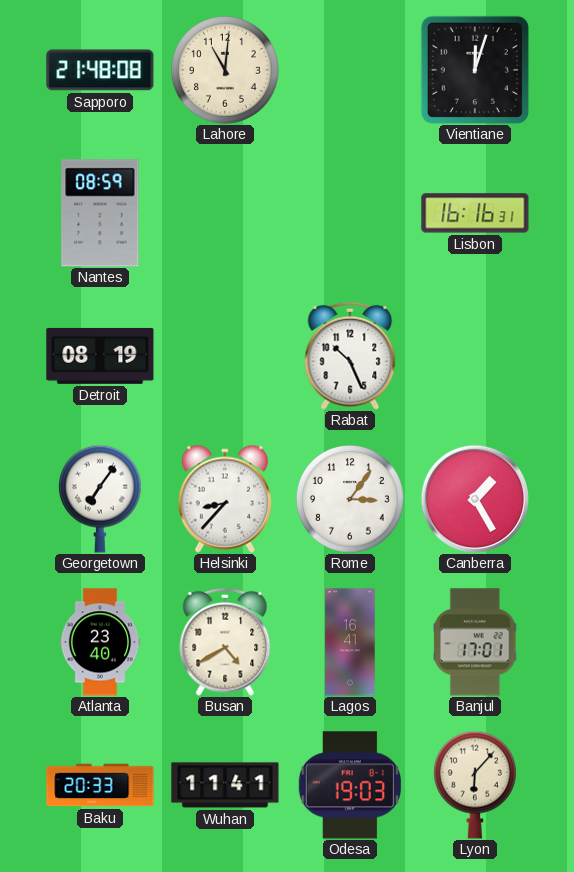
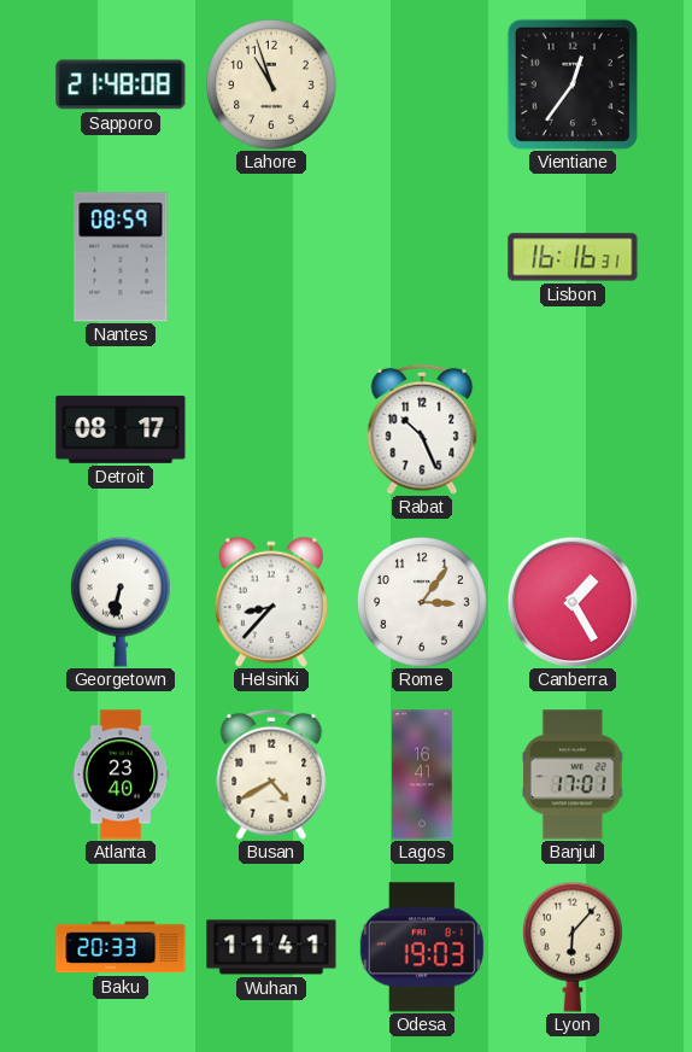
Lahore: 11:01 -> 10:57 (271, 84)
Vientiane: 12:03 -> 12:36 (573, 84)
Detroit: 08:19 -> 08:17 (121, 429)
Georgetown: 7:06 -> 6:32 (121, 602)
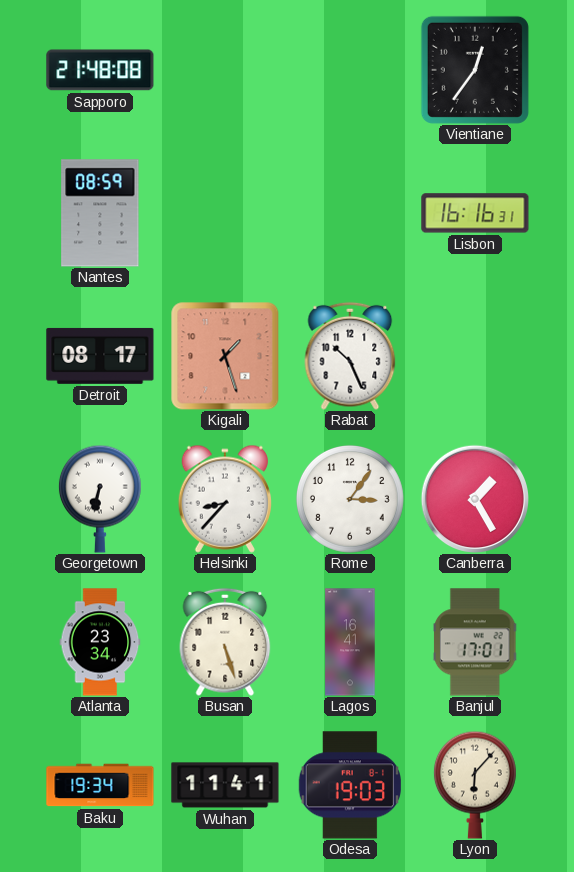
Lahore: 10:57 -> none (271, 84)
Kigali: none -> 1:27 (225, 356)
Atlanta: 23:40 -> 23:34 (100, 642)
Busan: 4:40 -> 5:27 (225, 642)
Baku: 20:33 -> 19:34 (100, 785)
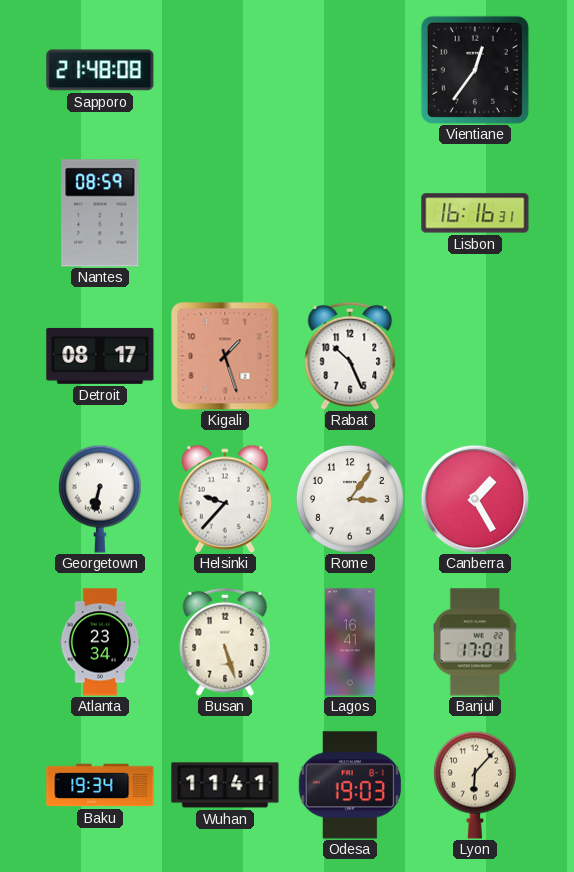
Helsinki: 8:37 -> 9:37 (225, 499)
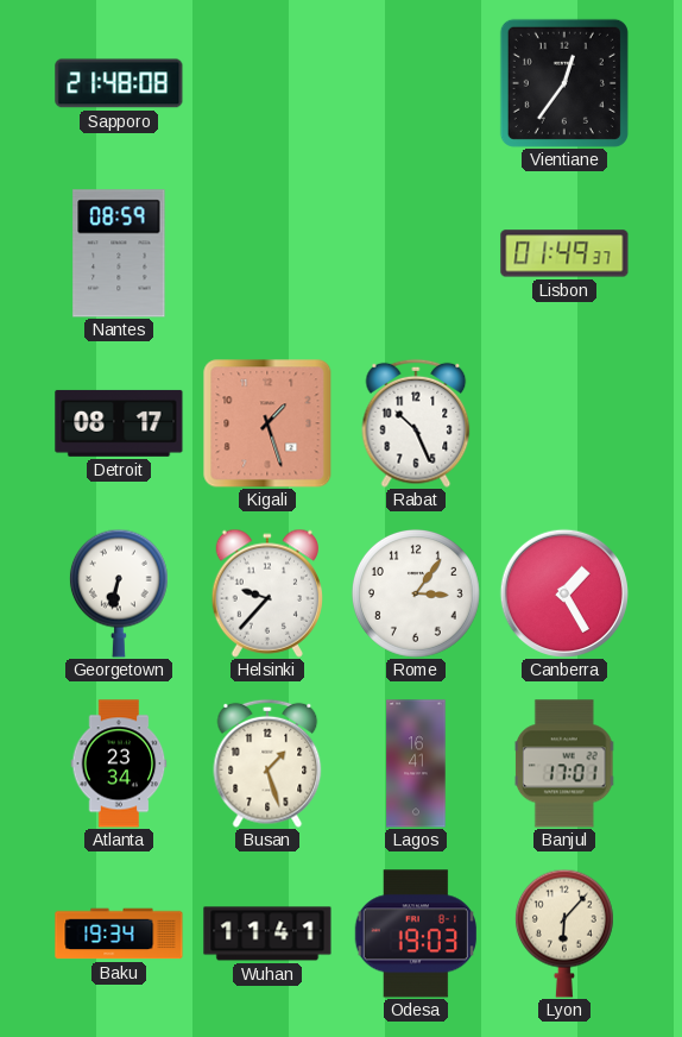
Lisbon: 16:16 -> 01:49 (564, 253)
Busan: 5:27 -> 1:27 (267, 763)
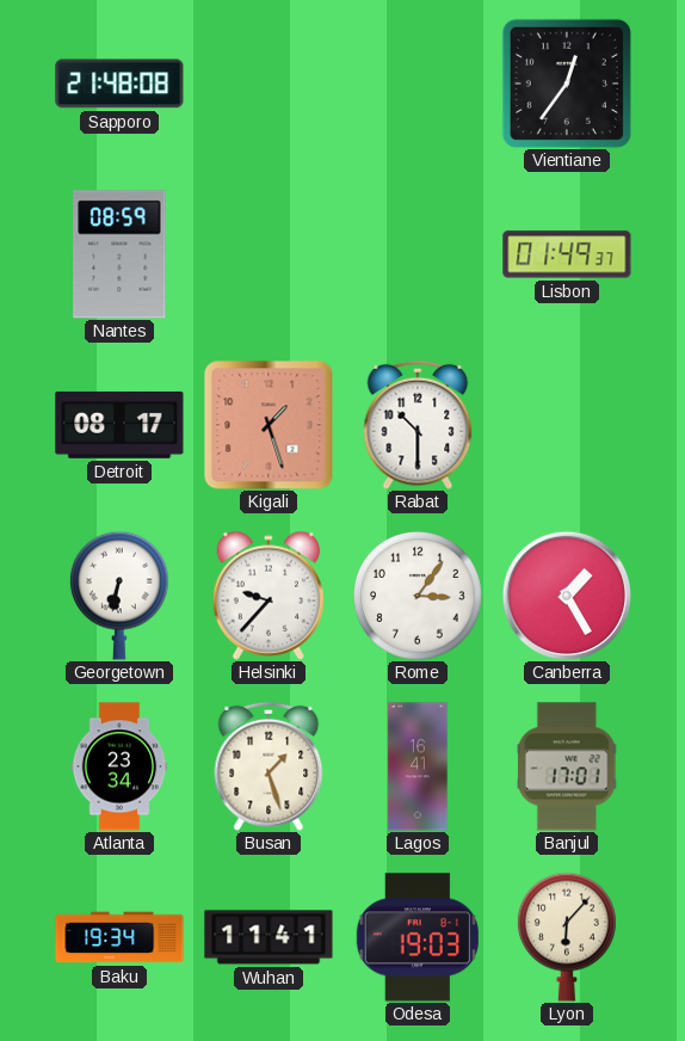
Rabat: 10:26 -> 10:30 (418, 425)
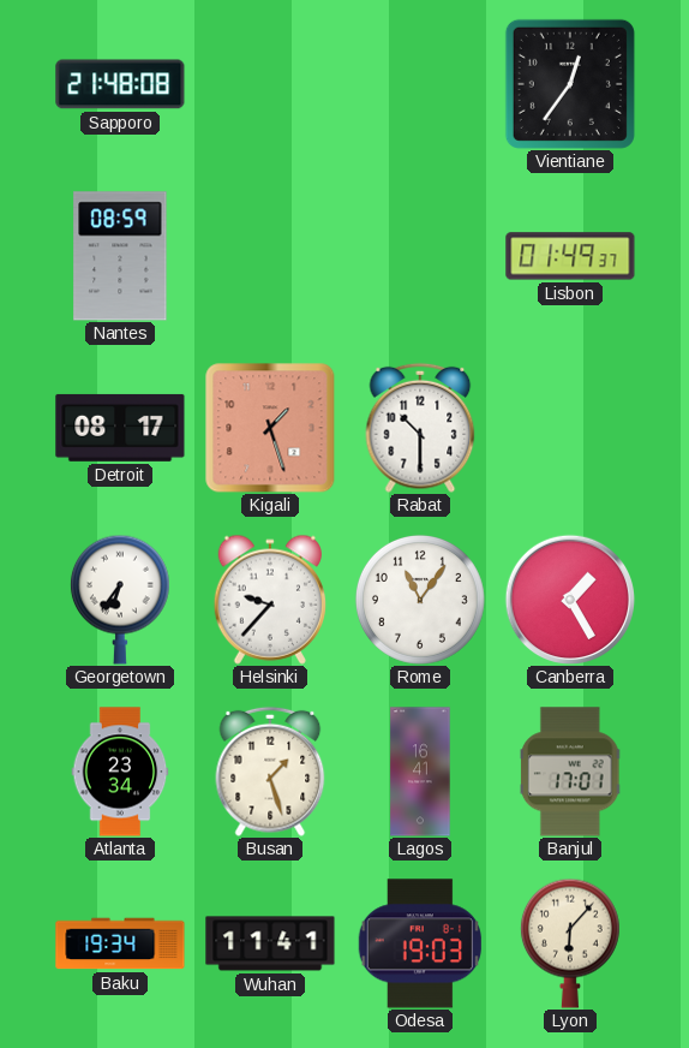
Georgetown: 6:32 -> 6:36 (120, 600)
Rome: 3:06 -> 11:06 (420, 600)
